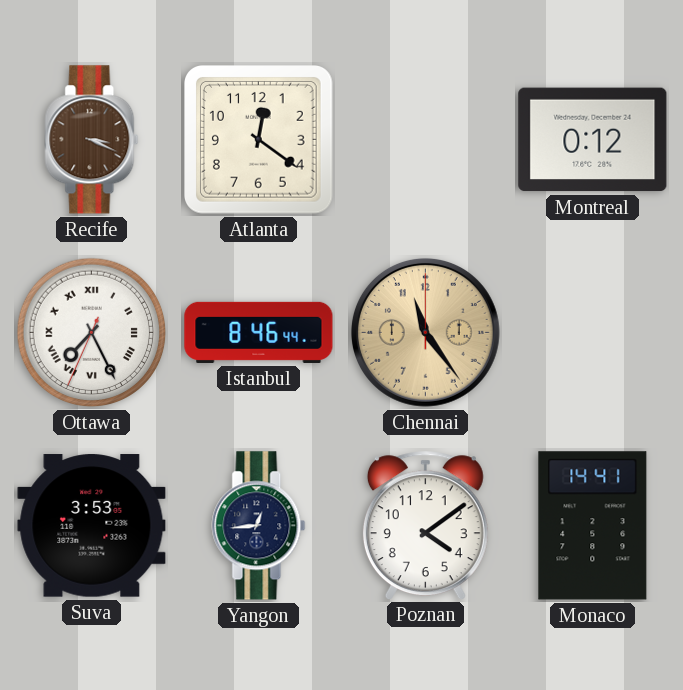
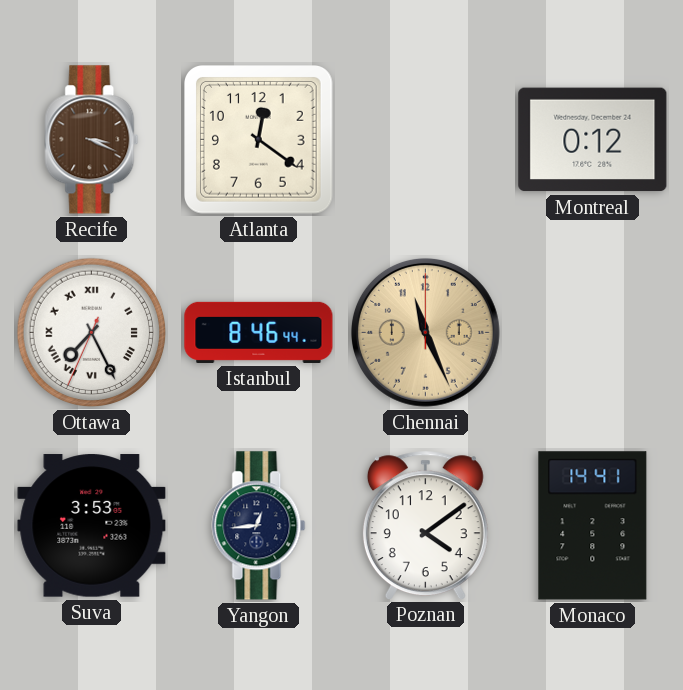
Chennai: 11:24 -> 11:26 (425, 332)
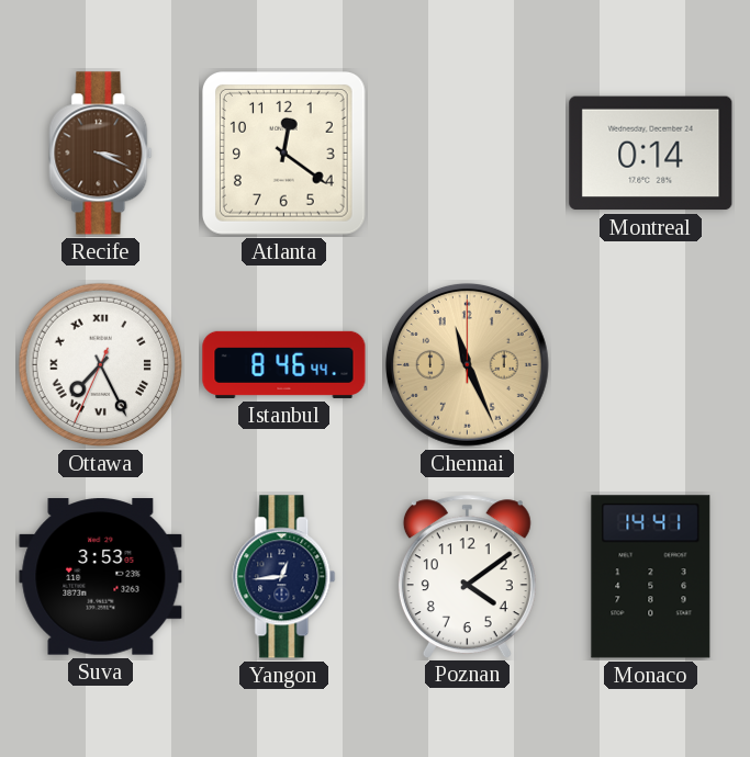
Montreal: 0:12 -> 0:14 (651, 154)
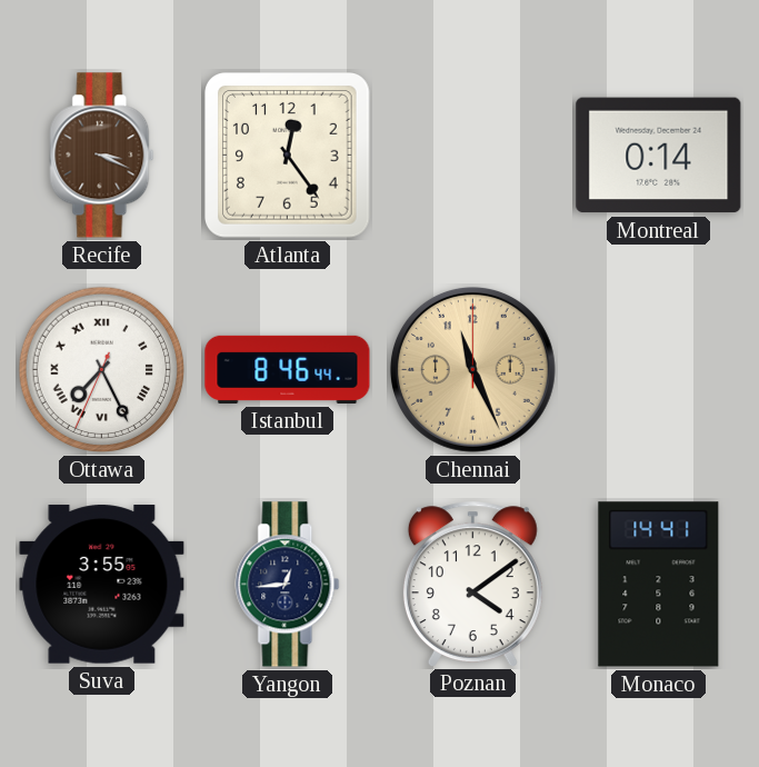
Atlanta: 12:21 -> 12:24 (288, 156)
Suva: 3:53 -> 3:55 (102, 585)
